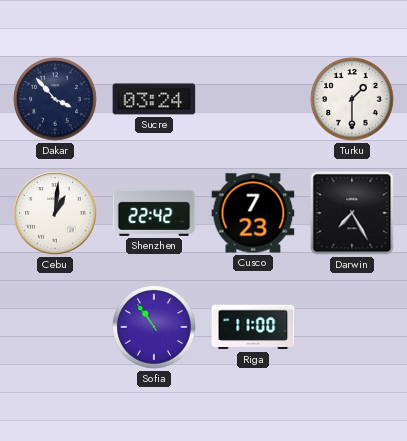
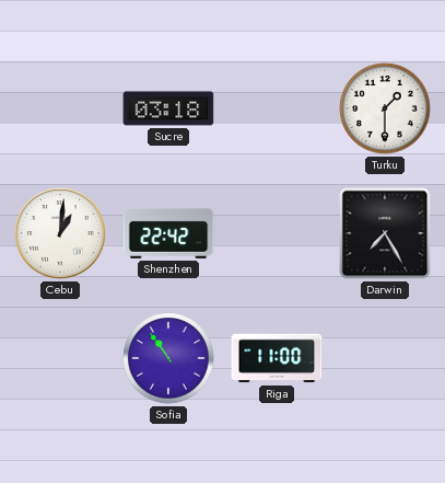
Dakar: 3:53 -> none (55, 99)
Sucre: 03:24 -> 03:18 (168, 108)
Cusco: 7:23 -> none (253, 213)
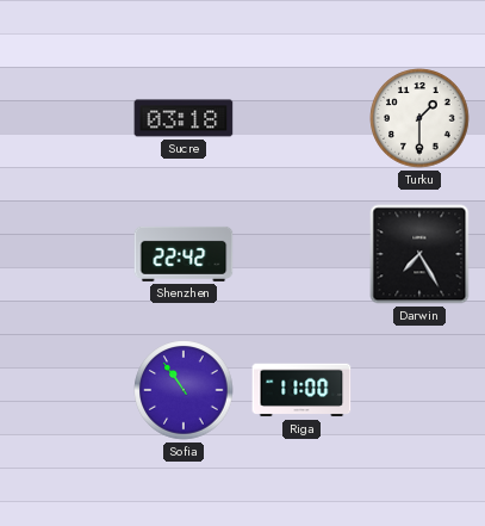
Cebu: 1:01 -> none (60, 233)
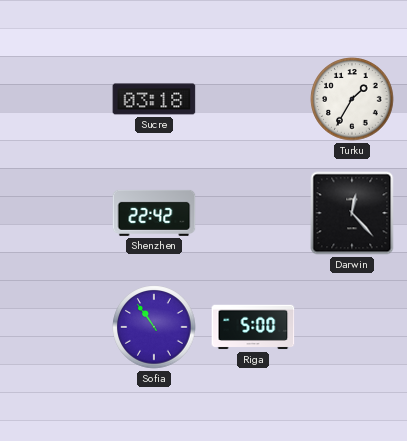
Turku: 1:30 -> 1:35 (352, 99)
Darwin: 7:25 -> 12:23 (352, 213)
Riga: 11:00 -> 5:00 (253, 327)
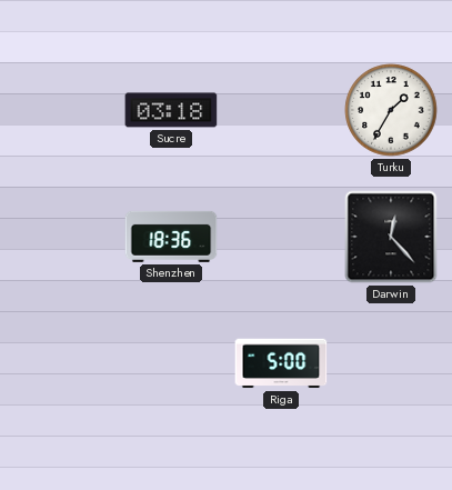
Shenzhen: 22:42 -> 18:36 (171, 237)
Sofia: 10:54 -> none (154, 327)
